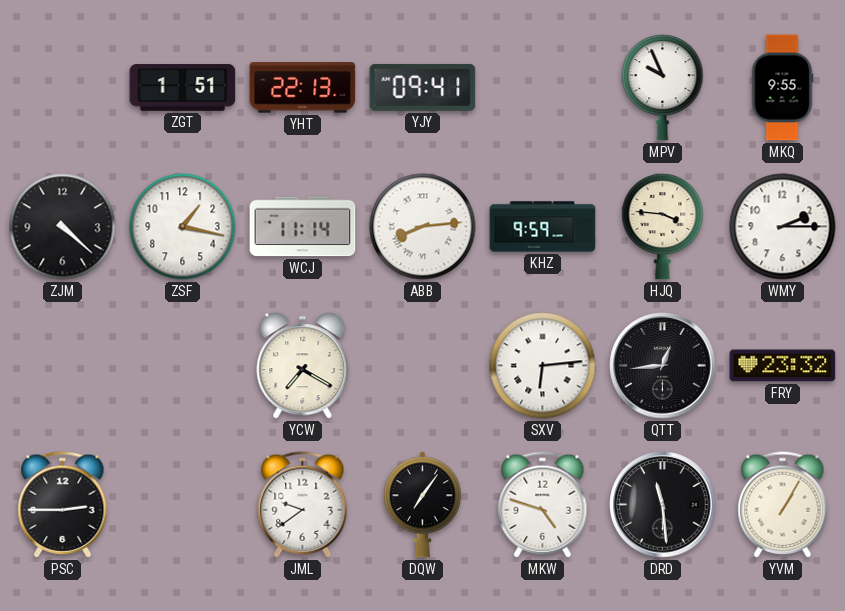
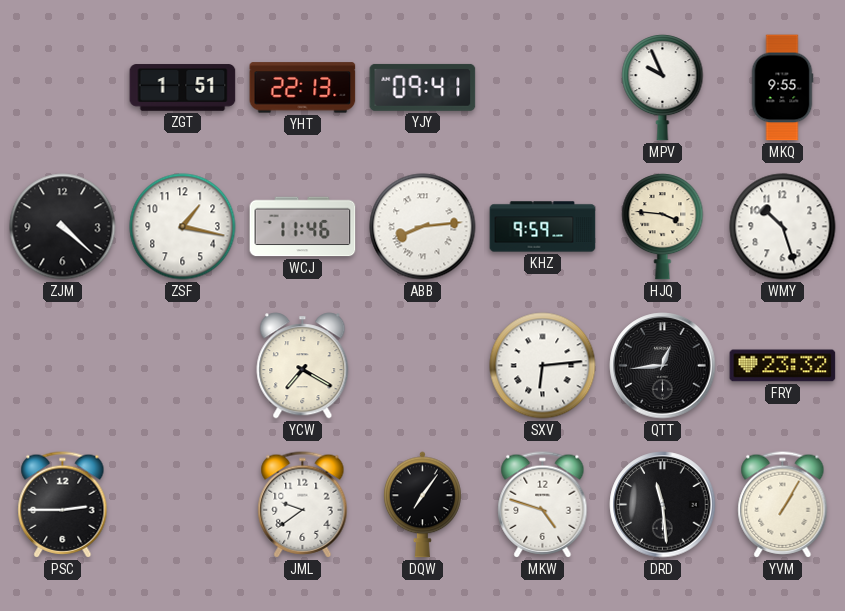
WCJ: 11:14 -> 11:46 (303, 227)
WMY: 2:15 -> 10:27 (783, 227)
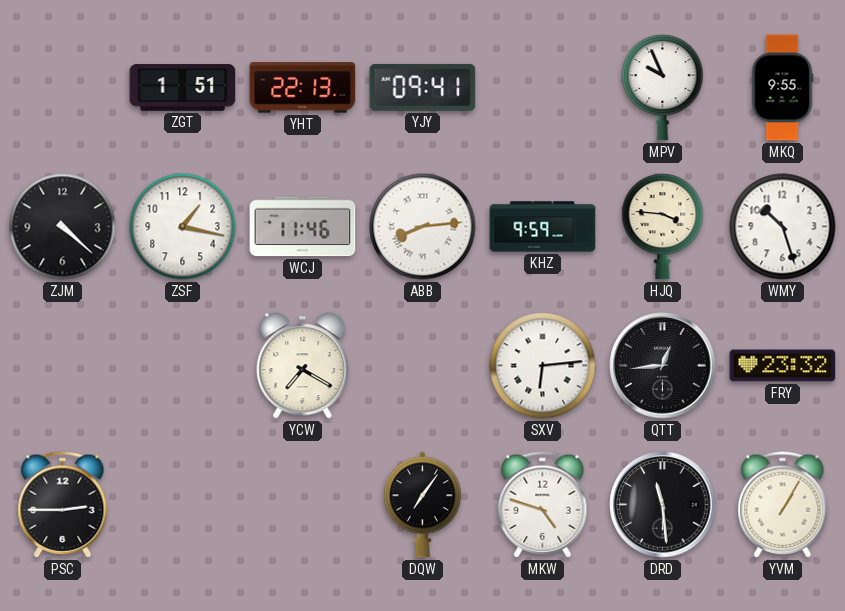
JML: 9:39 -> none (303, 505)
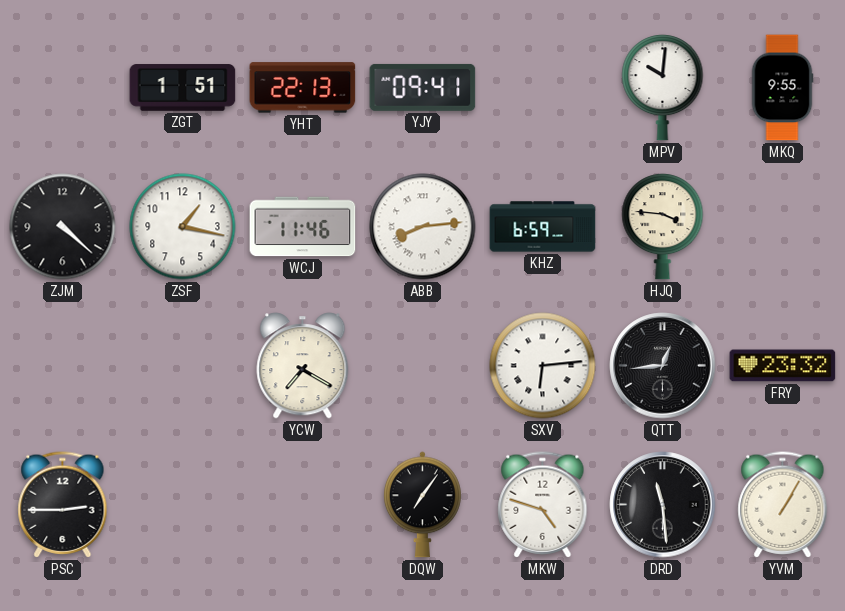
MPV: 9:56 -> 10:01 (663, 88)
KHZ: 9:59 -> 6:59 (543, 227)
WMY: 10:27 -> none (783, 227)
